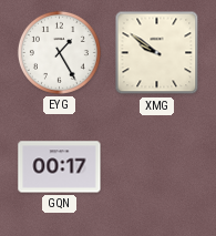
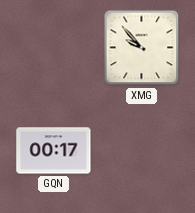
EYG: 1:25 -> none (59, 52)
XMG: 9:51 -> 9:53 (142, 48)
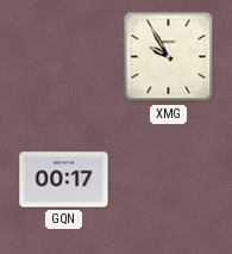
XMG: 9:53 -> 9:55 (169, 57)
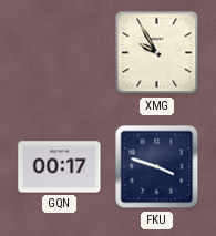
FKU: none -> 3:48 (157, 167)
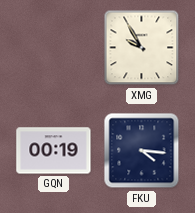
GQN: 00:17 -> 00:19 (54, 151)
FKU: 3:48 -> 4:16 (142, 151)
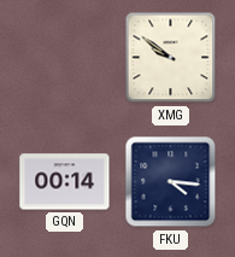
XMG: 9:55 -> 9:51 (171, 58)
GQN: 00:19 -> 00:14 (65, 182)
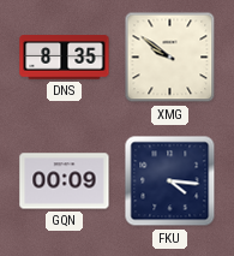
DNS: none -> 8:35 (65, 58)
GQN: 00:14 -> 00:09 (65, 181)
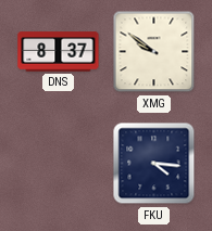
DNS: 8:35 -> 8:37 (59, 52)
GQN: 00:09 -> none (65, 181)
